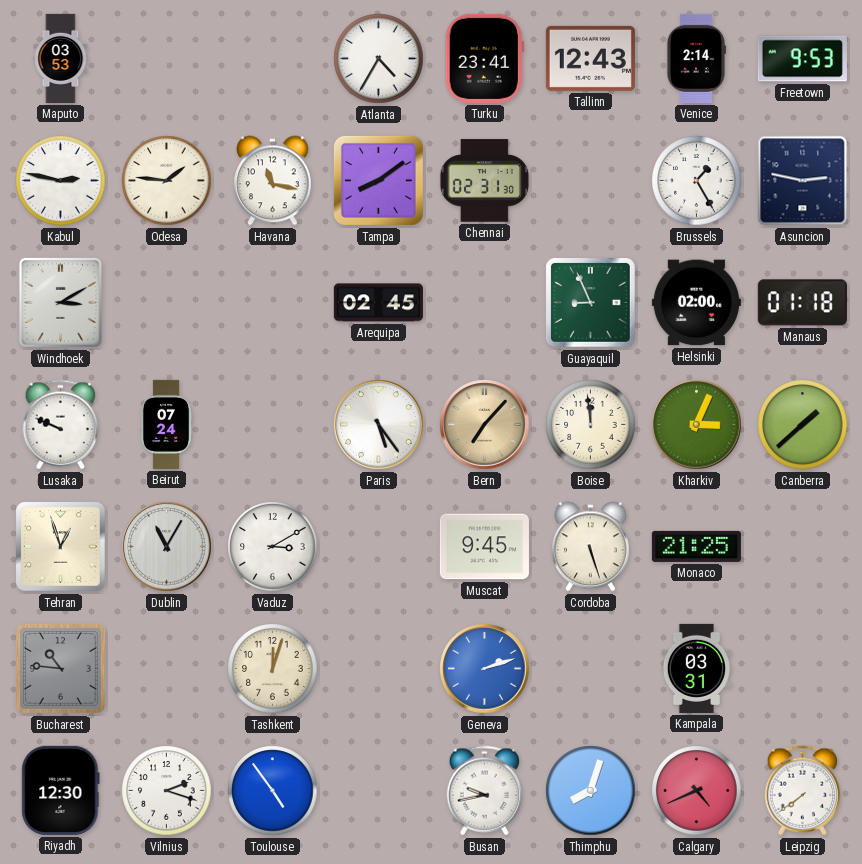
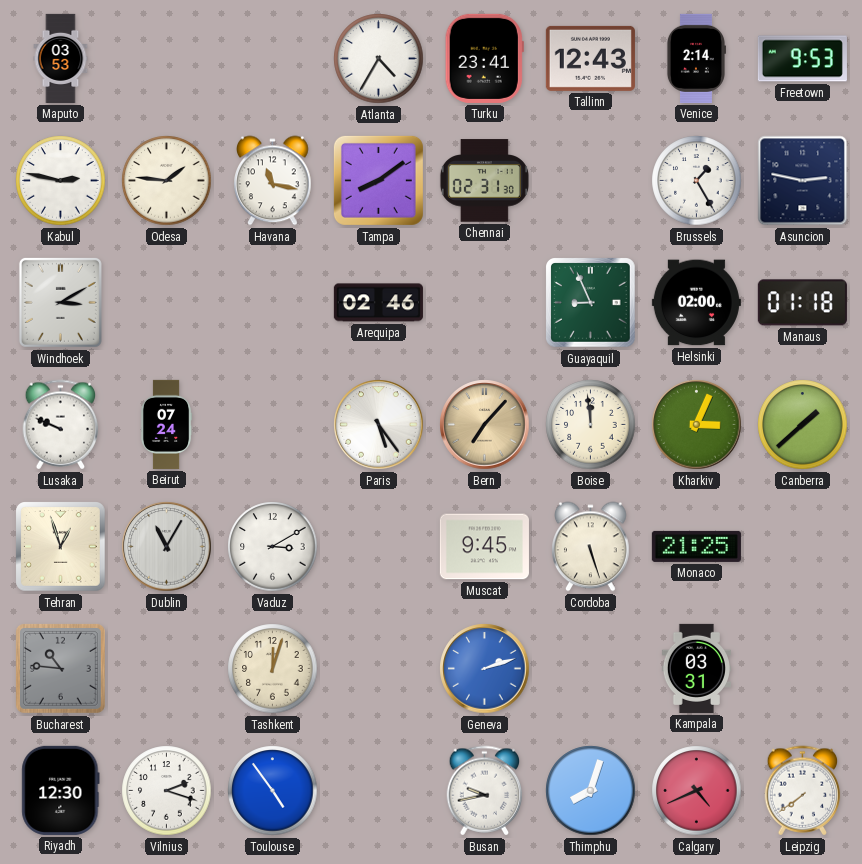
Arequipa: 02:45 -> 02:46 (378, 303)
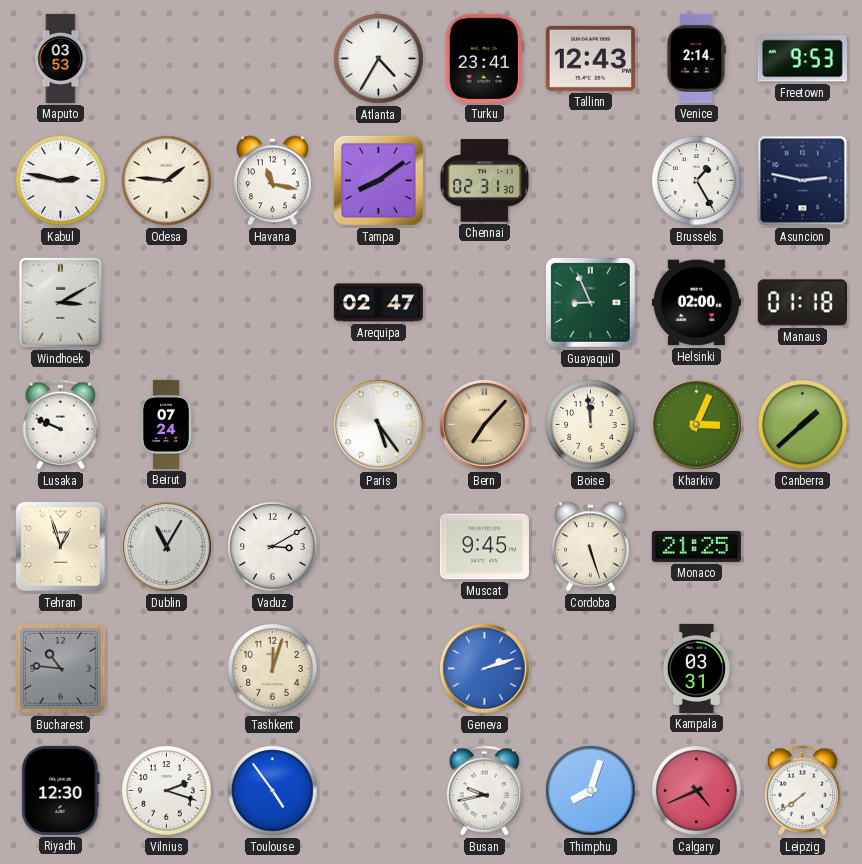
Arequipa: 02:46 -> 02:47 (378, 303)
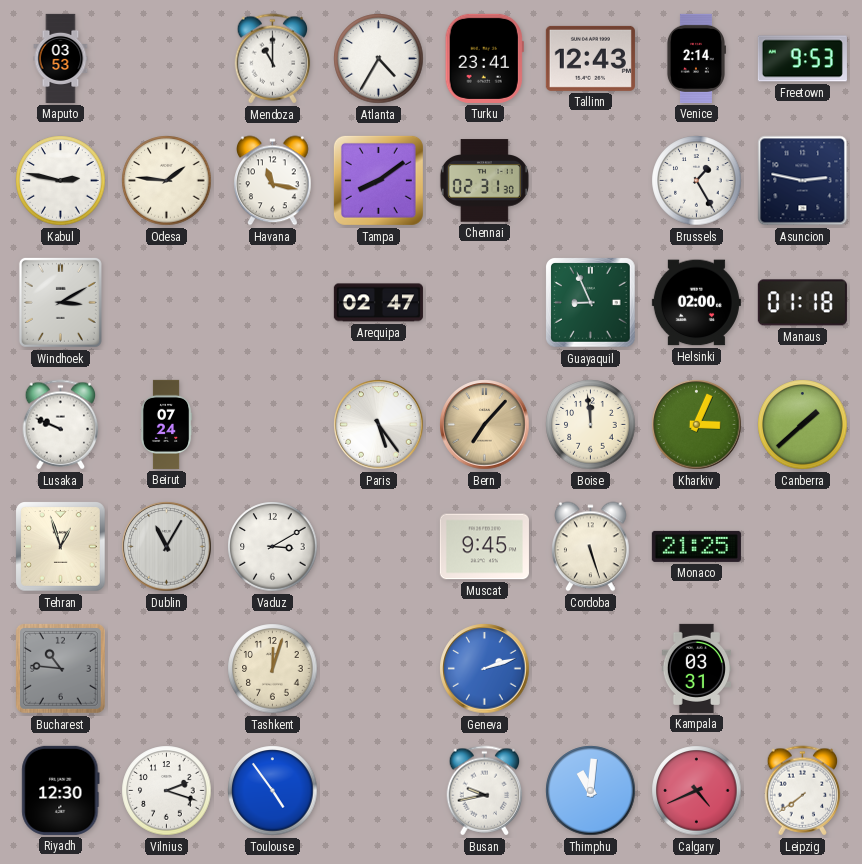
Mendoza: none -> 11:00 (273, 59)
Thimphu: 8:03 -> 11:01 (591, 791)
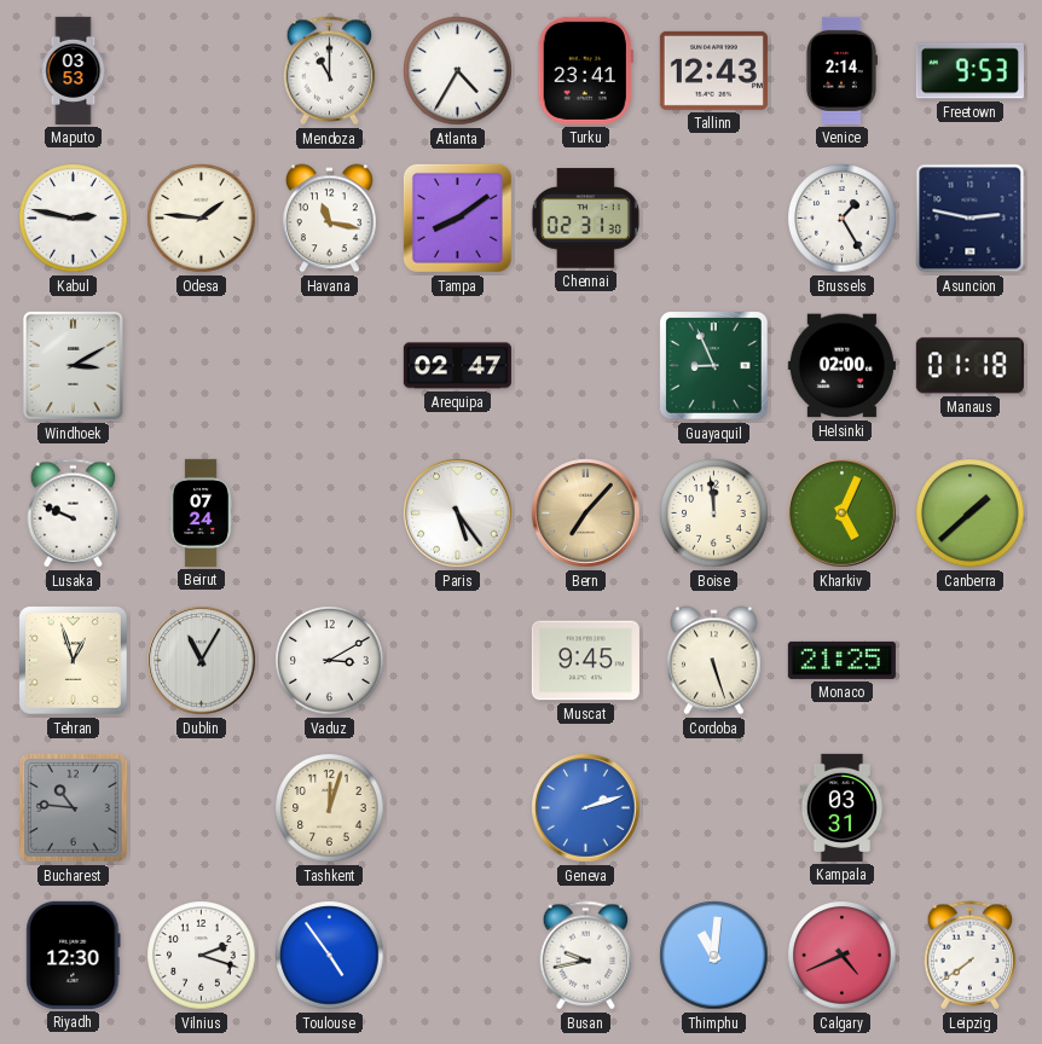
Kharkiv: 3:04 -> 5:04 (843, 514)
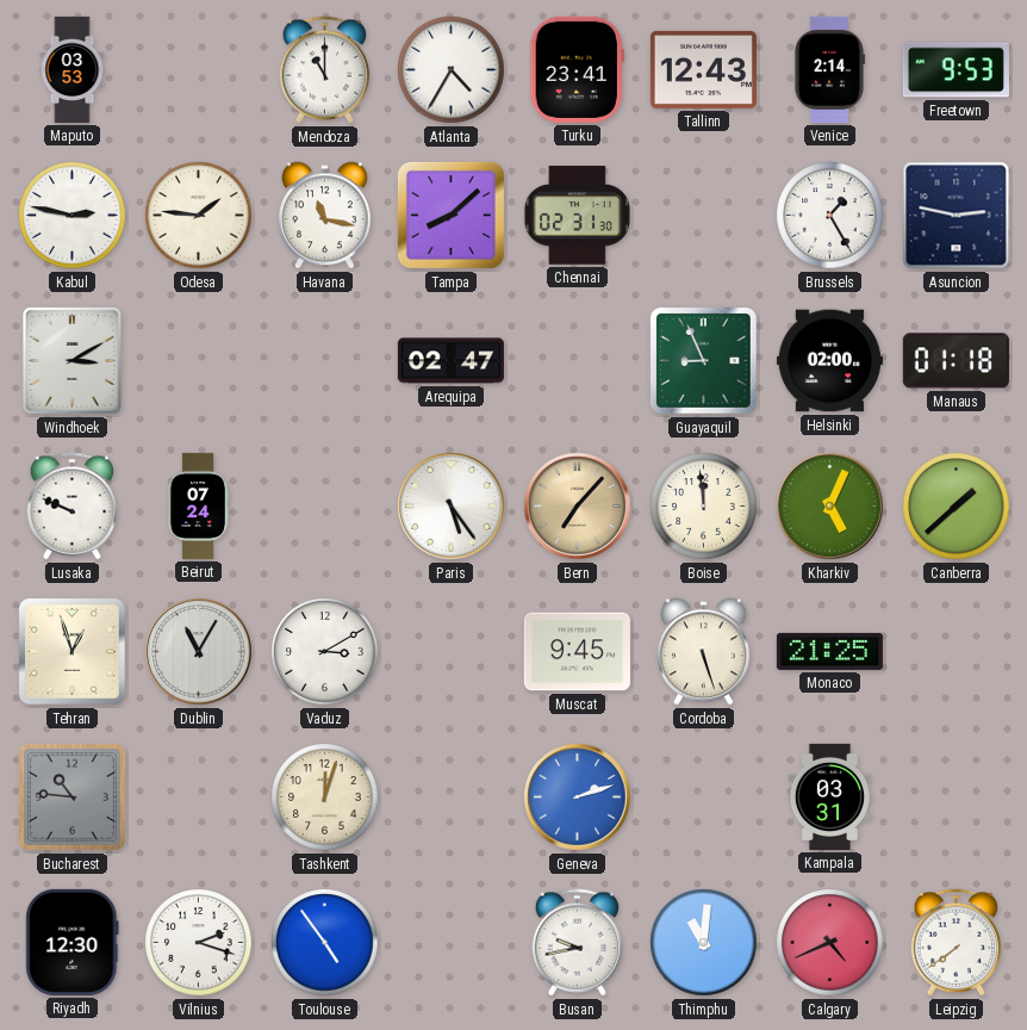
Tampa: 8:09 -> 8:08 (450, 215)
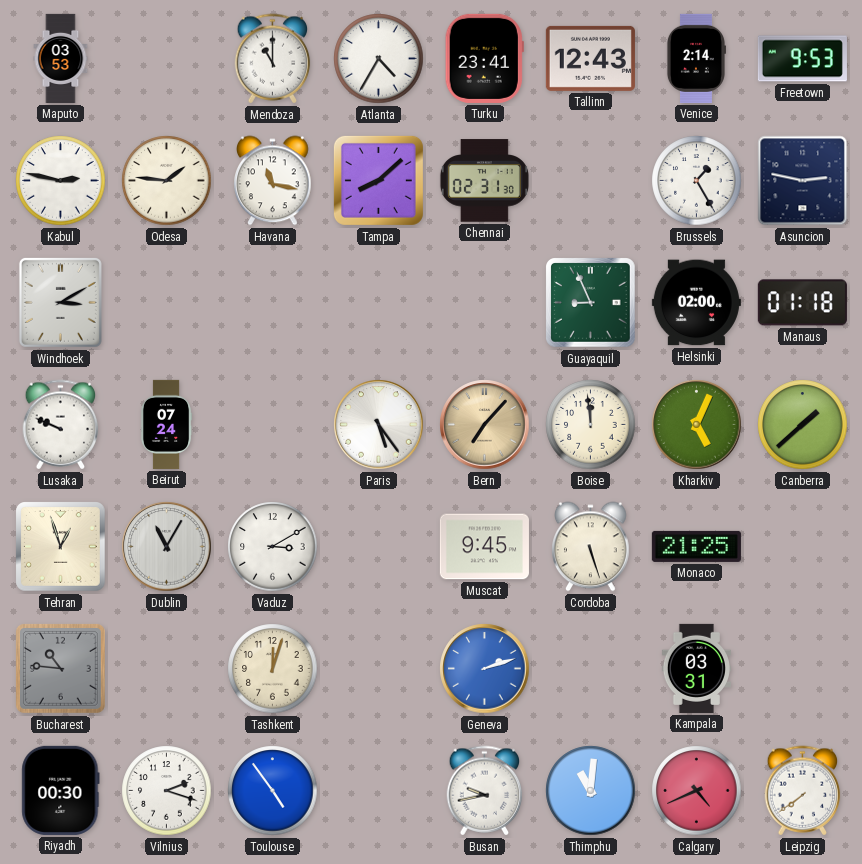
Arequipa: 02:47 -> none (450, 361)
Riyadh: 12:30 -> 00:30 (61, 790)
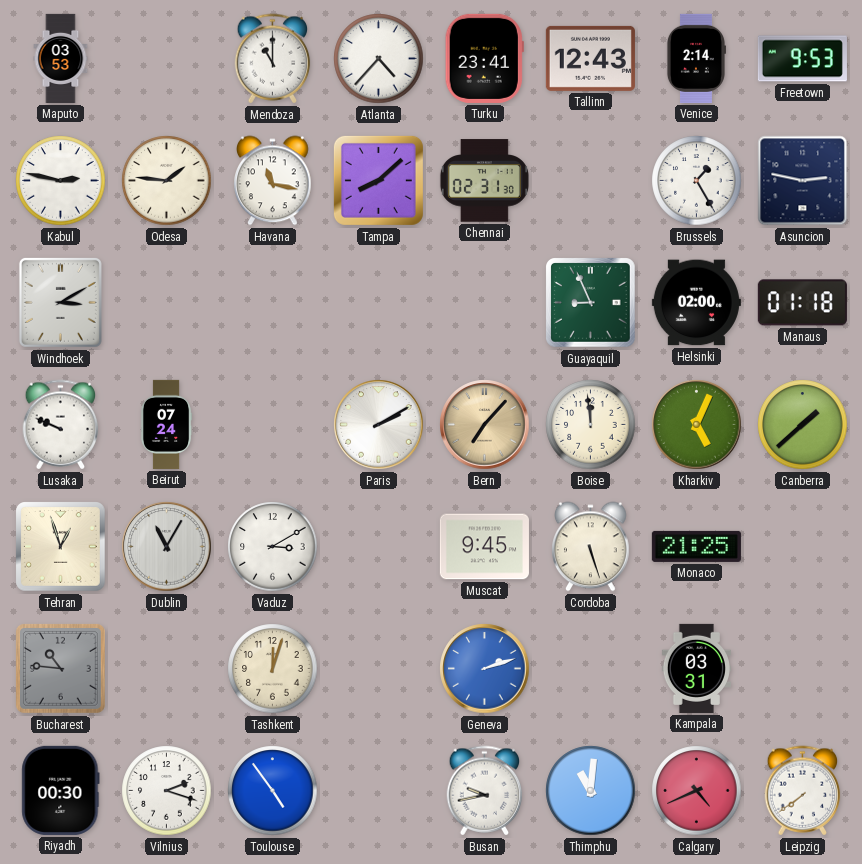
Atlanta: 4:35 -> 4:37 (379, 59)
Paris: 5:24 -> 2:10 (379, 425)
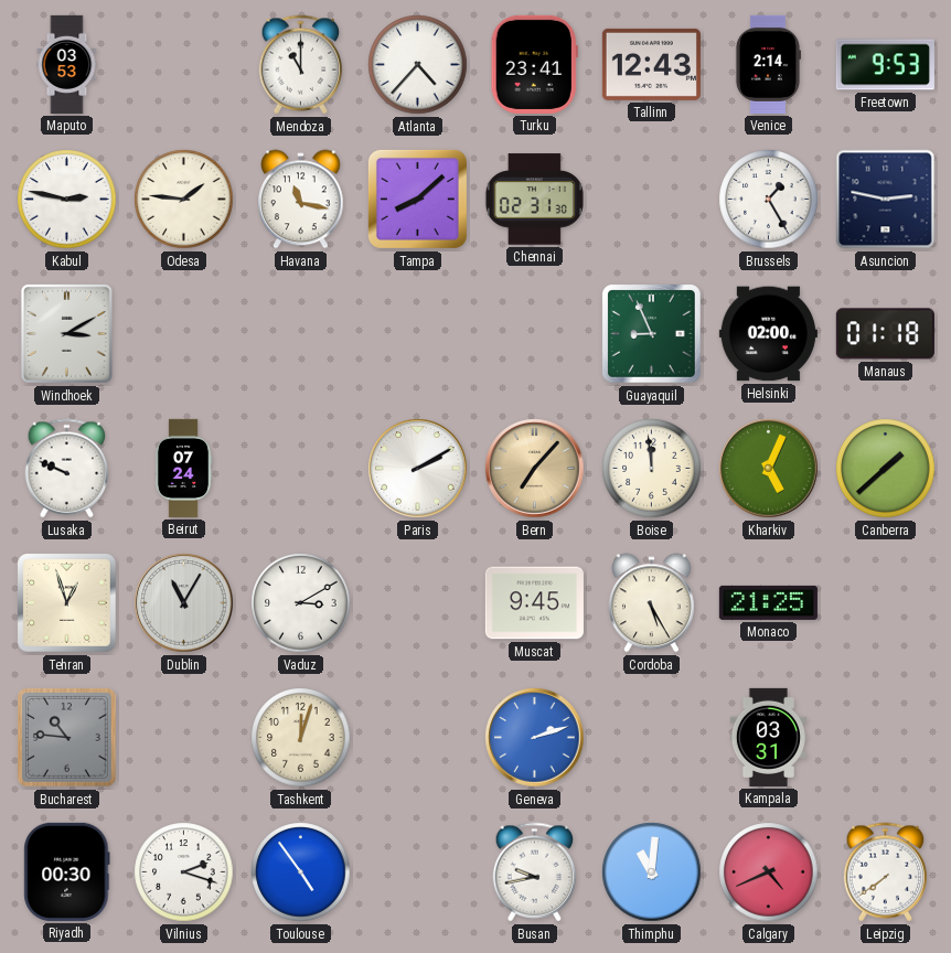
Cordoba: 5:27 -> 5:25 (652, 603)
